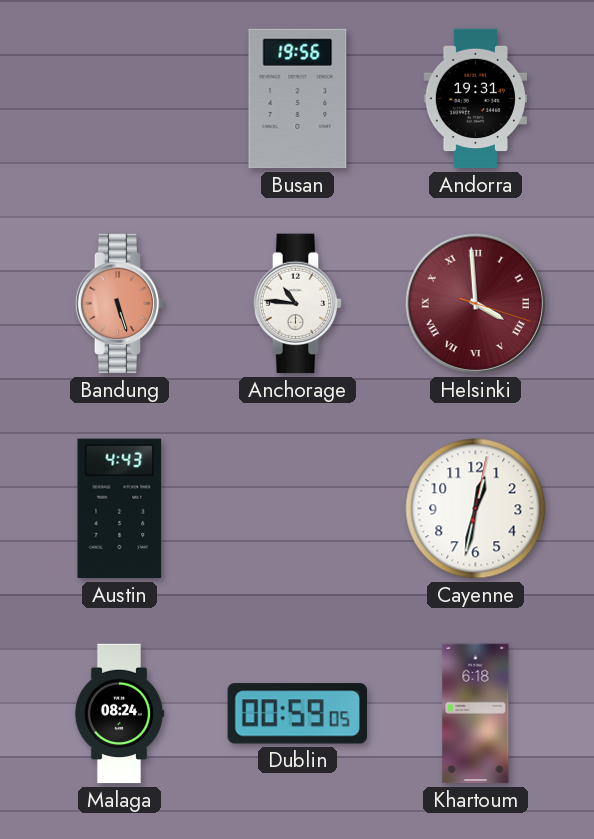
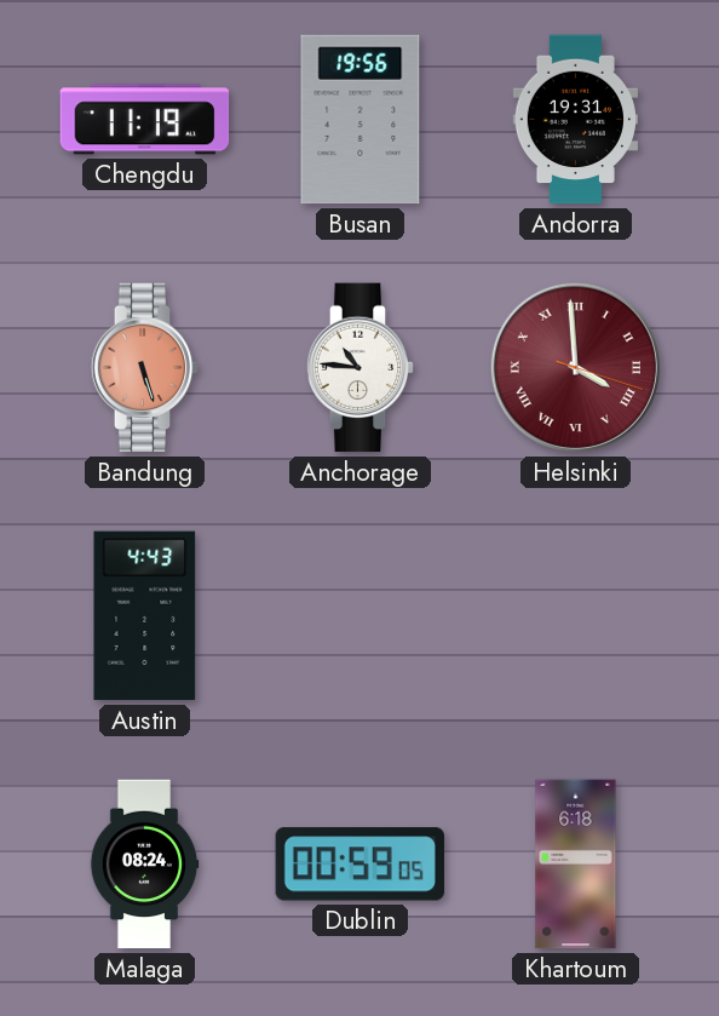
Chengdu: none -> 11:19 (145, 120)
Cayenne: 12:32 -> none (476, 509)
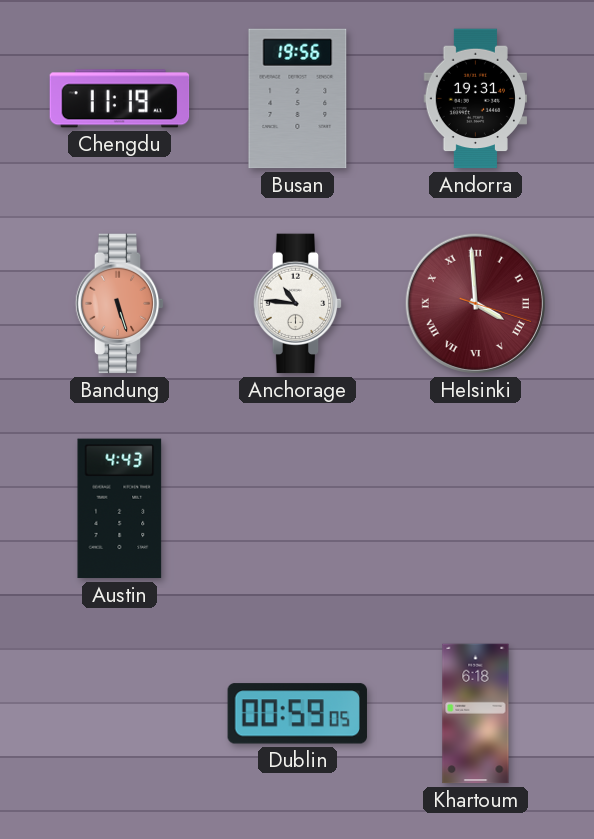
Malaga: 08:24 -> none (144, 865)
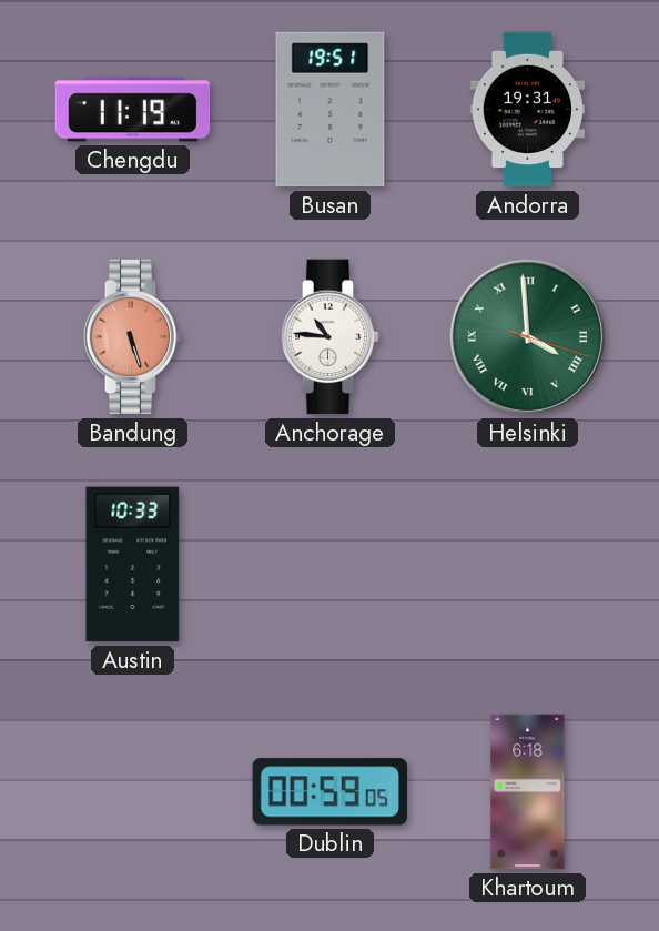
Busan: 19:56 -> 19:51 (331, 110)
Helsinki dial: burgundy -> green (527, 336)
Austin: 4:43 -> 10:33 (133, 565)
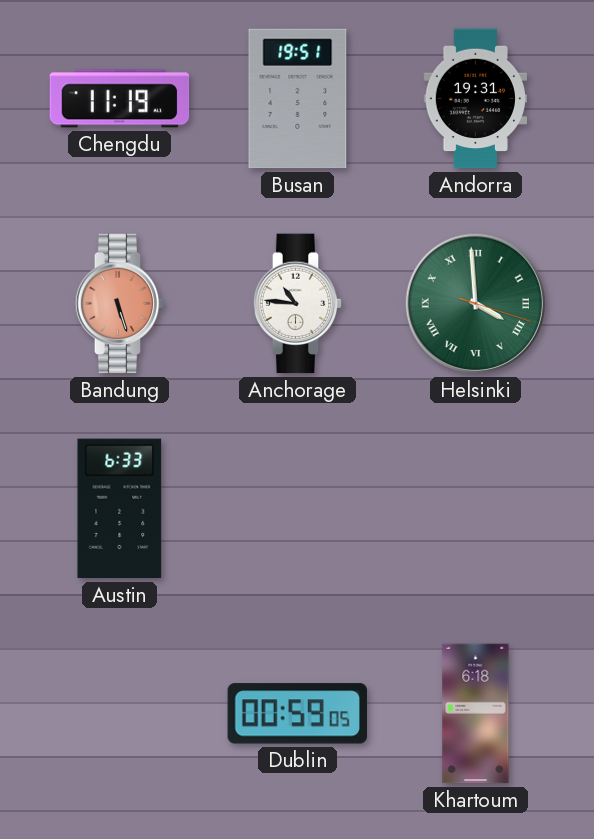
Austin: 10:33 -> 6:33 (120, 509)
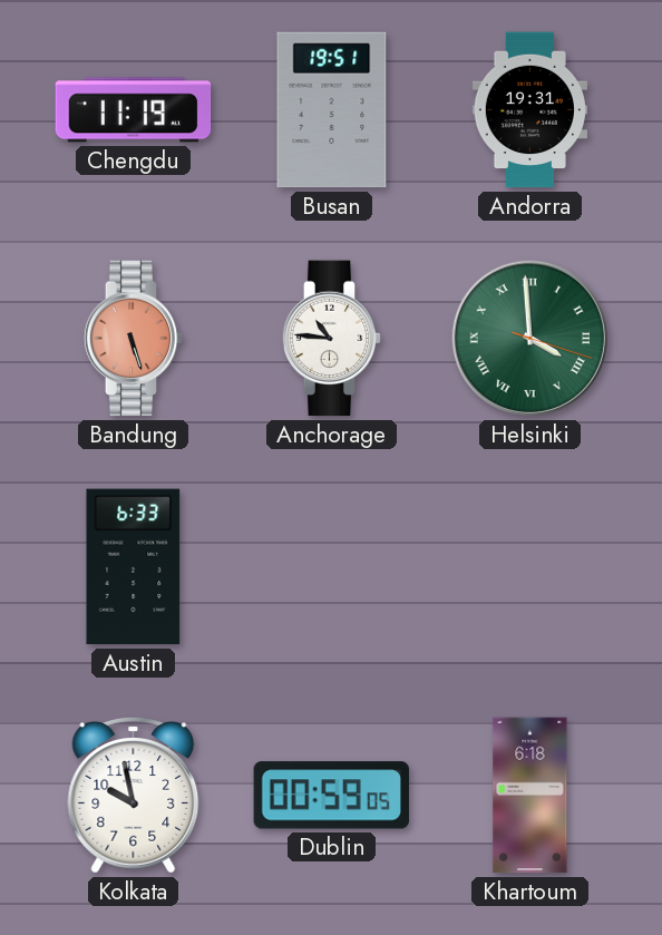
Kolkata: none -> 9:58 (134, 796)
